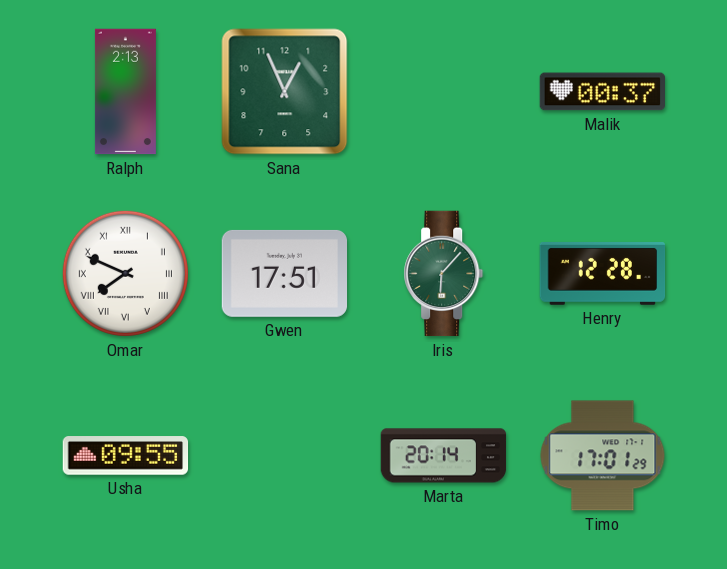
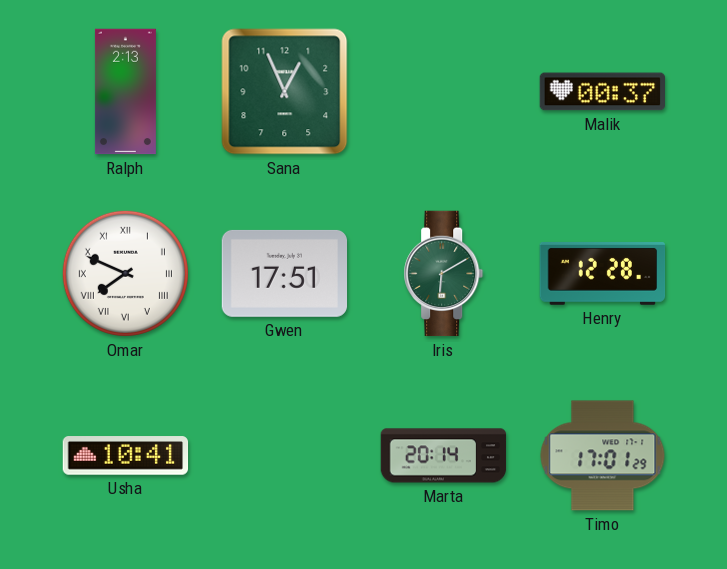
Iris: 6:07 -> 6:10 (444, 274)
Usha: 09:55 -> 10:41 (126, 456)
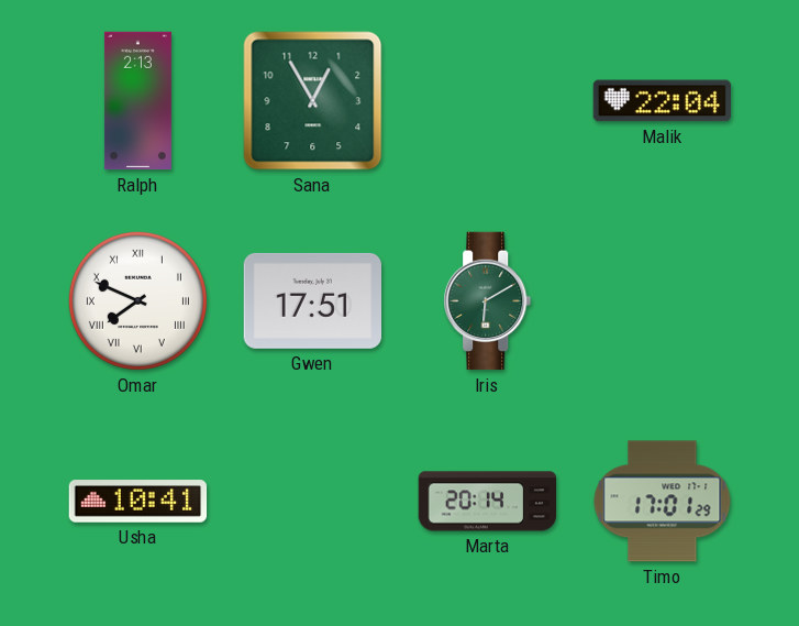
Sana: 12:56 -> 12:55 (313, 101)
Malik: 00:37 -> 22:04 (663, 101)
Henry: 12:28 -> none (603, 274)
